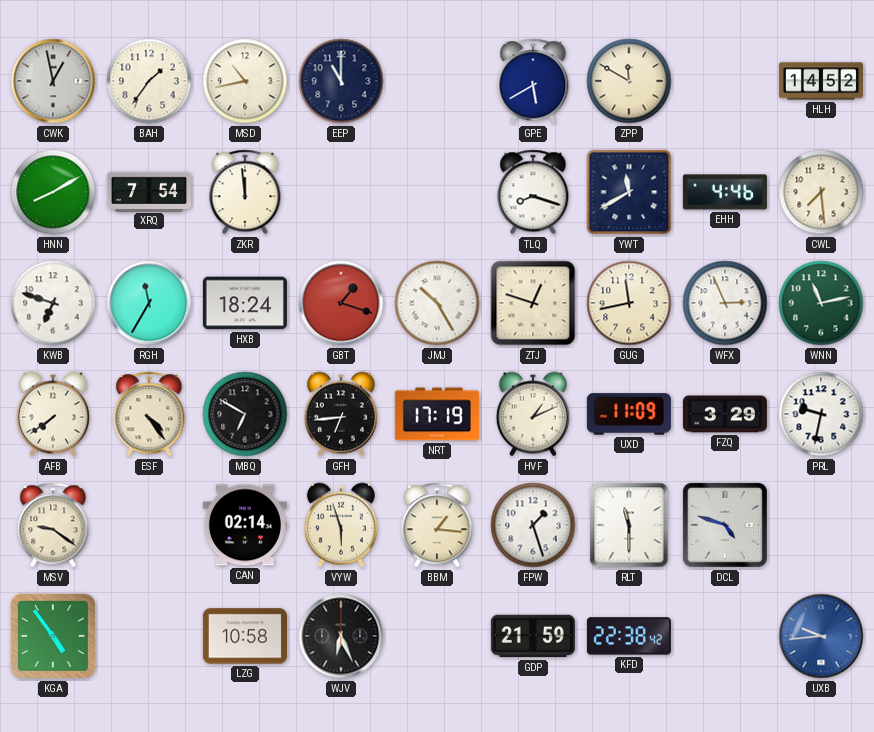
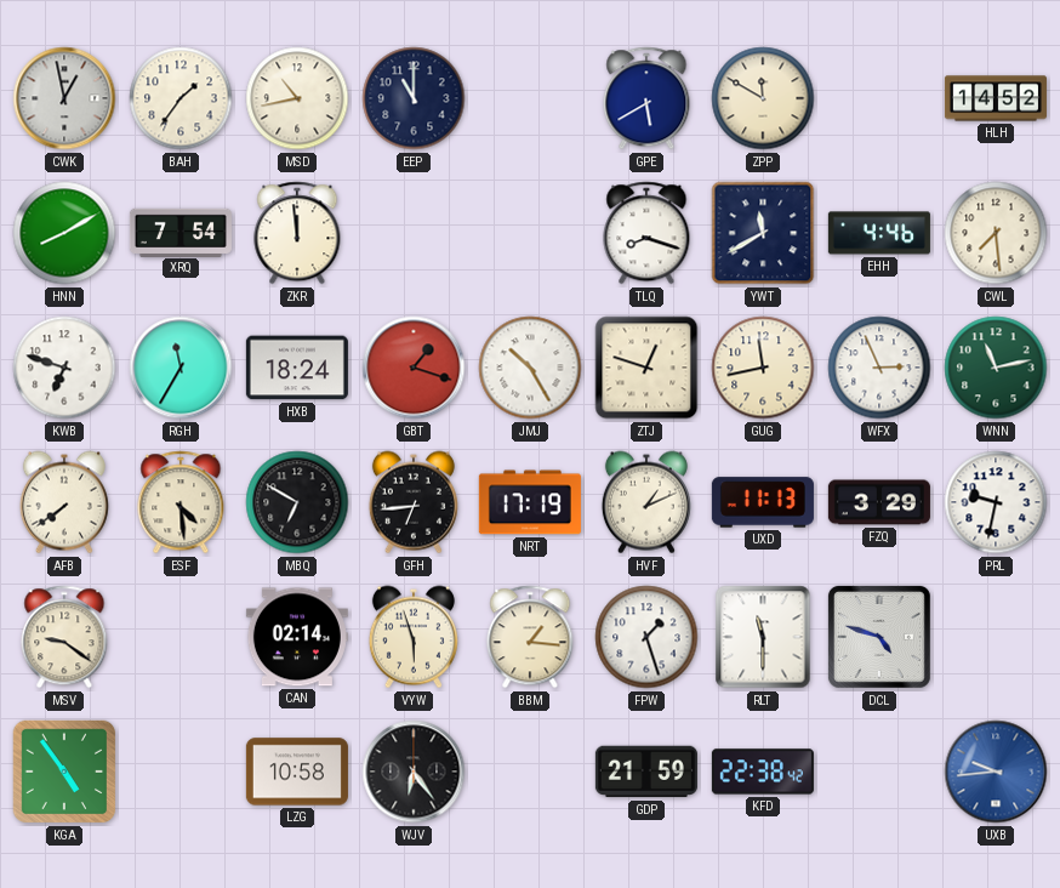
ESF: 4:24 -> 4:29 (181, 502)
UXD: 11:09 -> 11:13 (763, 502)
WJV: 6:26 -> 6:24 (414, 772)
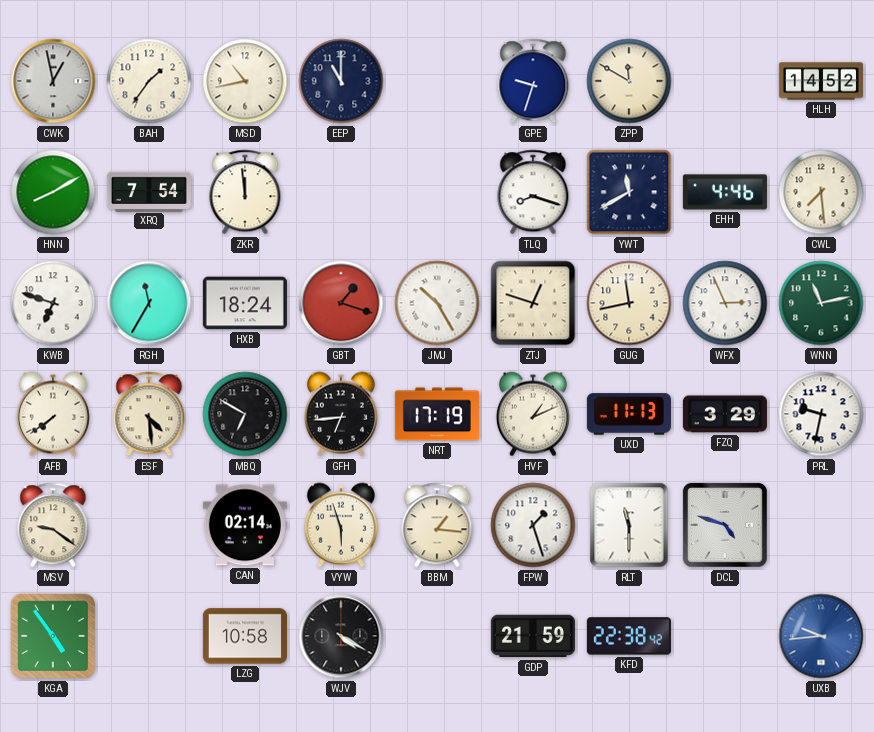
GPE: 5:40 -> 9:33 (533, 81)
WJV: 6:24 -> 4:20 (341, 636)
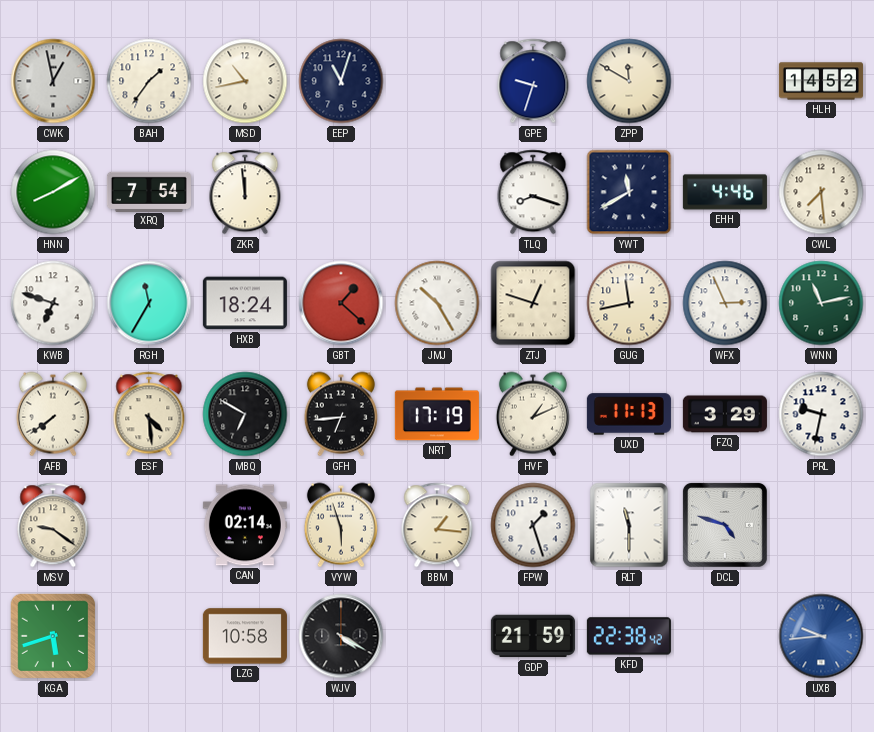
EEP: 11:00 -> 11:03 (341, 81)
GBT: 1:18 -> 1:22 (341, 303)
KGA: 4:54 -> 5:42 (53, 636)
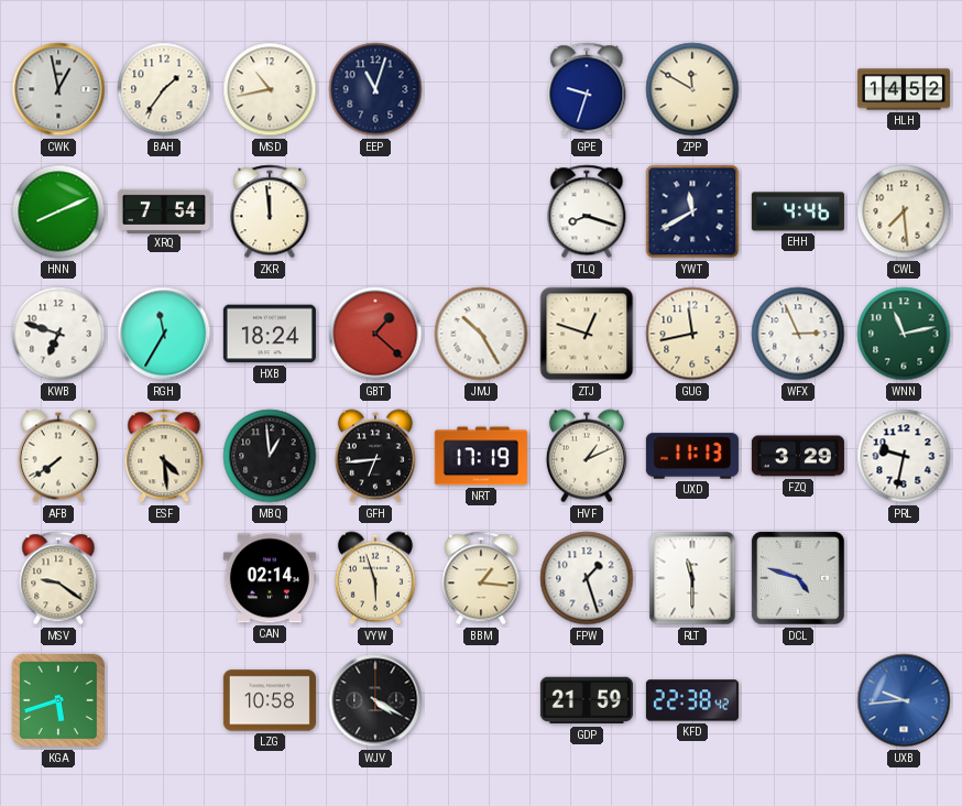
HNN: 8:10 -> 8:11 (58, 211)
MBQ: 6:50 -> 12:59 (270, 456)
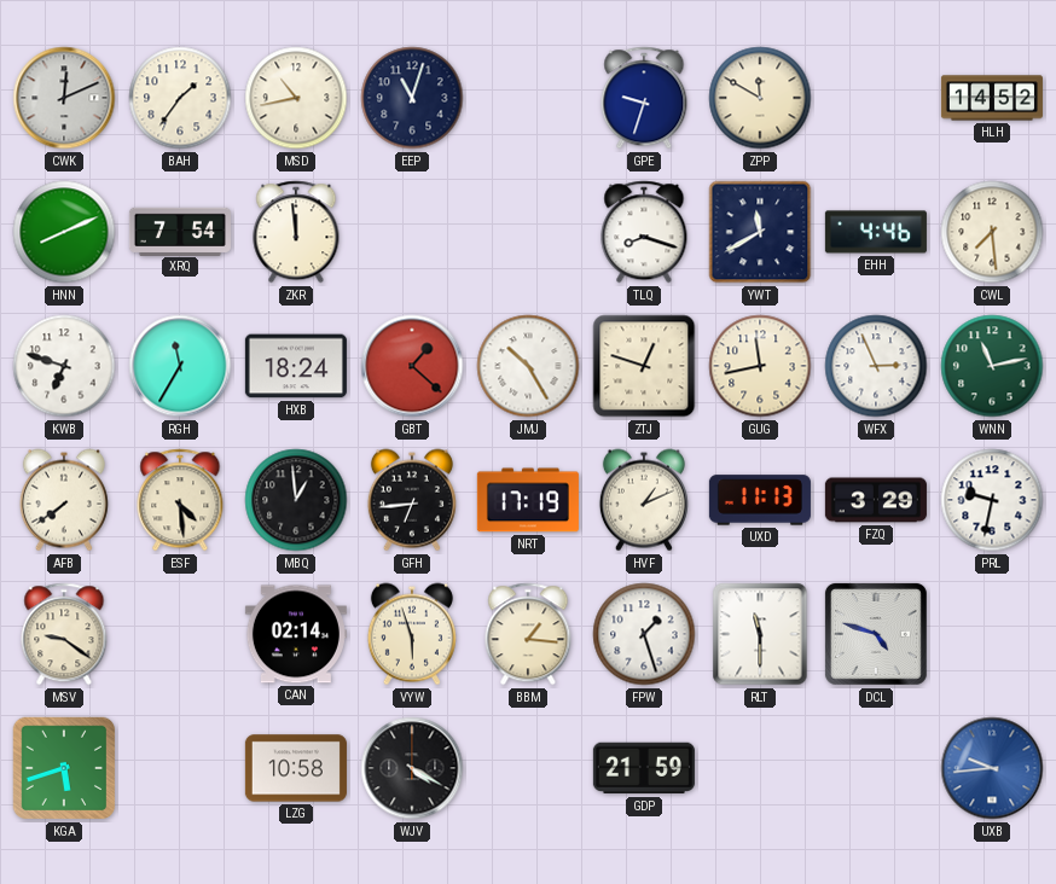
CWK: 12:58 -> 12:11 (64, 98)
KFD: 22:38 -> none (692, 700)
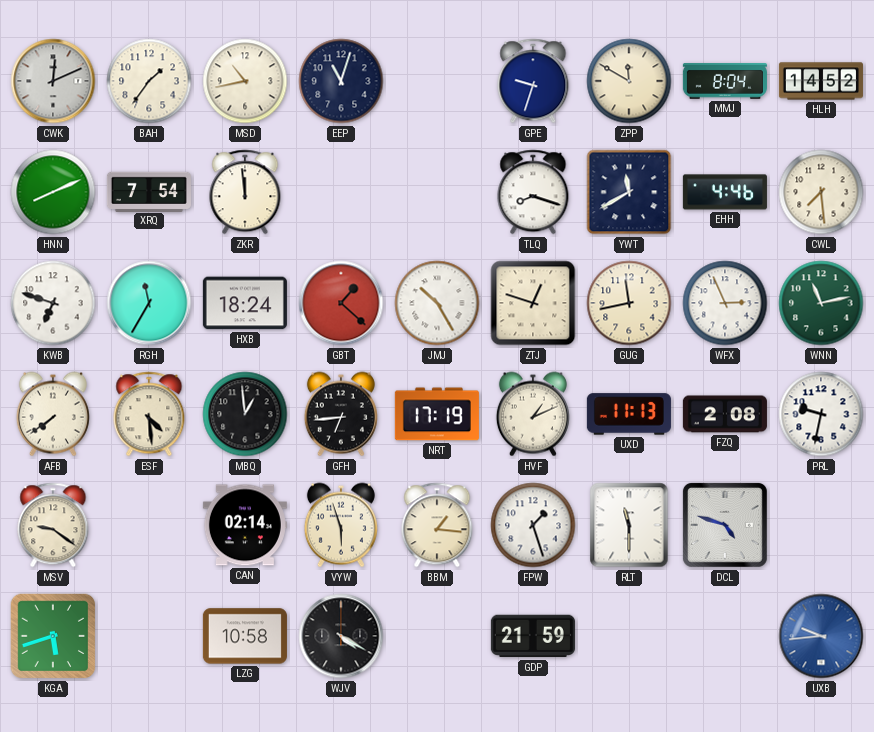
MMJ: none -> 8:04 (725, 82)
FZQ: 3:29 -> 2:08 (725, 414)
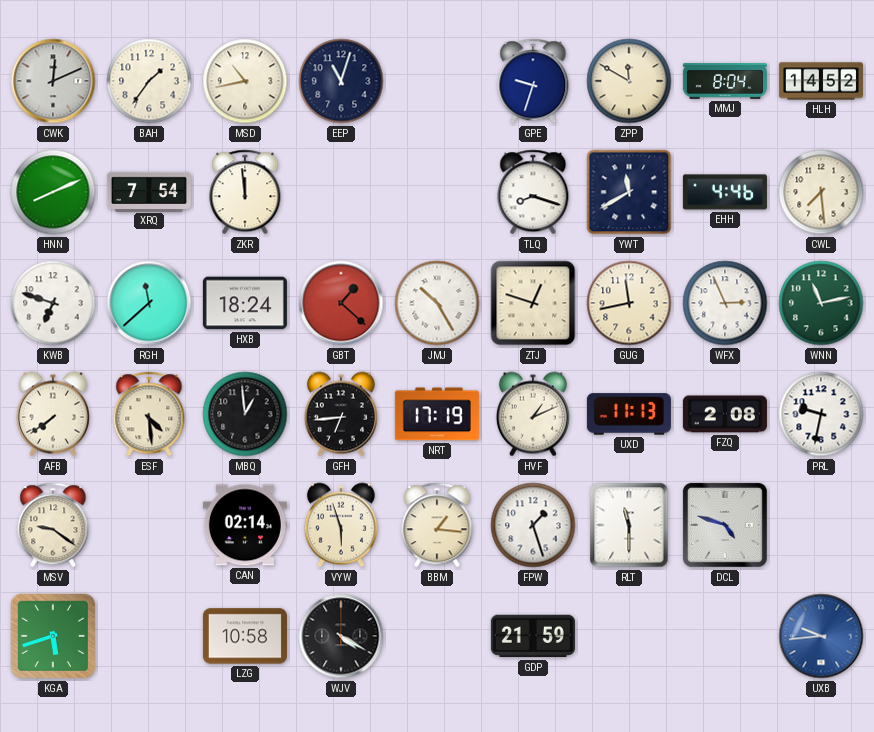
RGH: 11:35 -> 11:38 (149, 303)
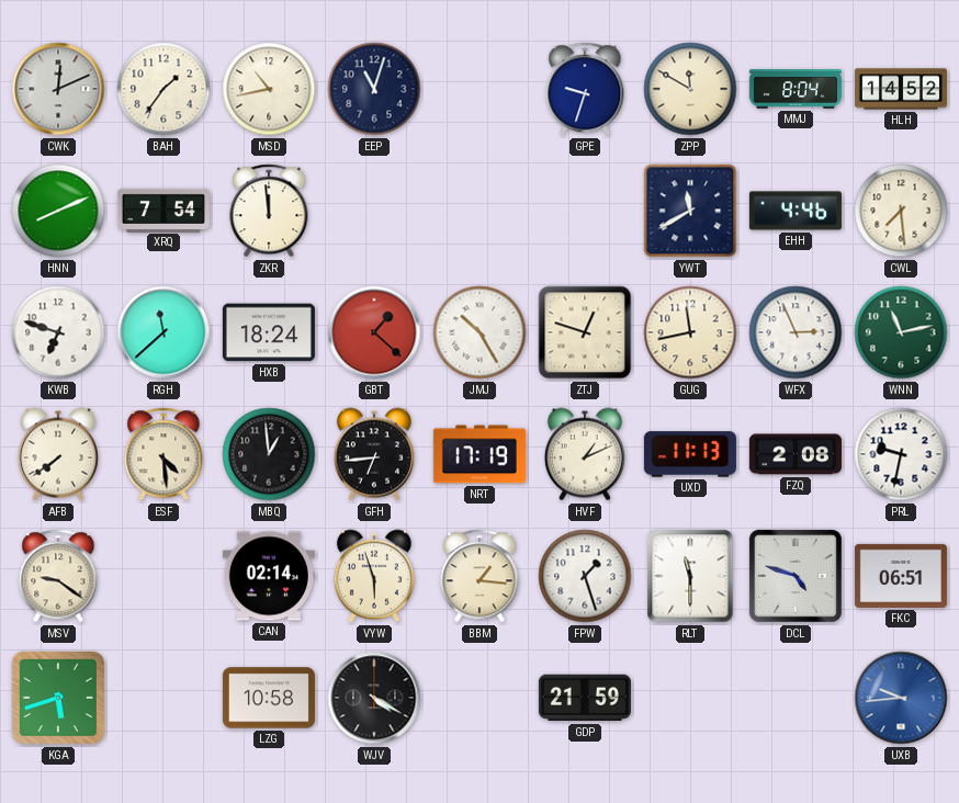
TLQ: 8:18 -> none (533, 192)
FKC: none -> 06:51 (901, 576)
